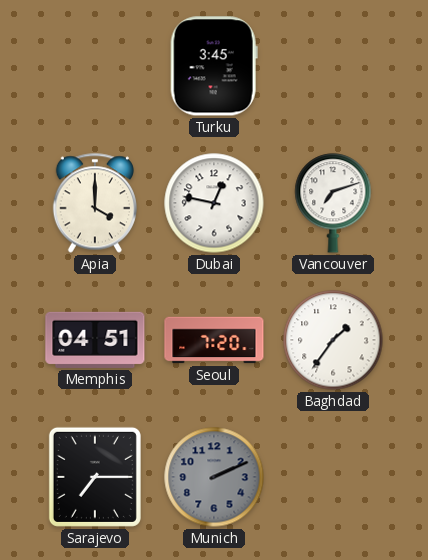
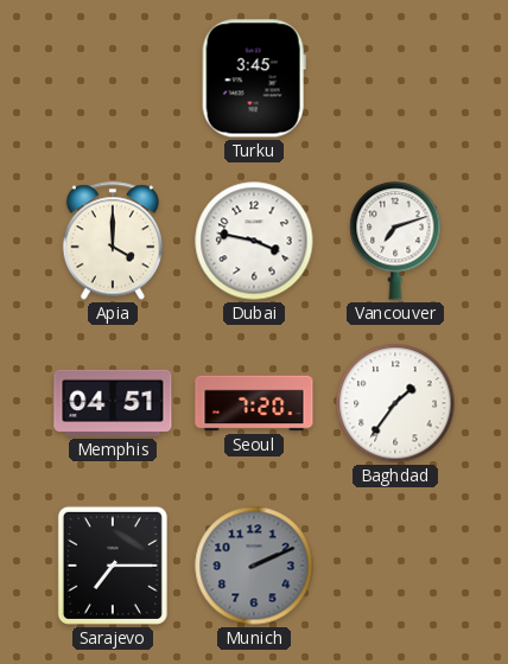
Dubai: 12:47 -> 3:47 (254, 241)
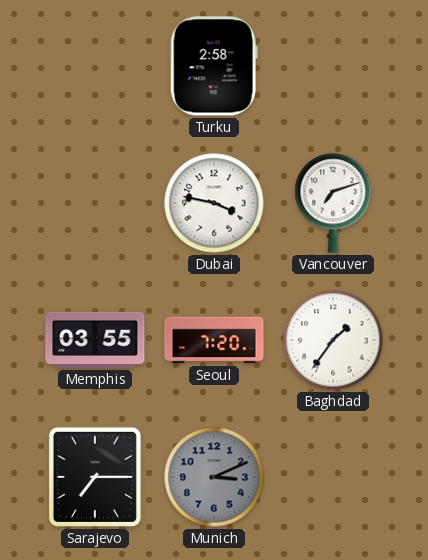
Turku: 3:45 -> 2:58 (214, 66)
Apia: 4:00 -> none (113, 241)
Memphis: 04:51 -> 03:55 (95, 340)
Munich: 2:11 -> 3:11 (214, 477)
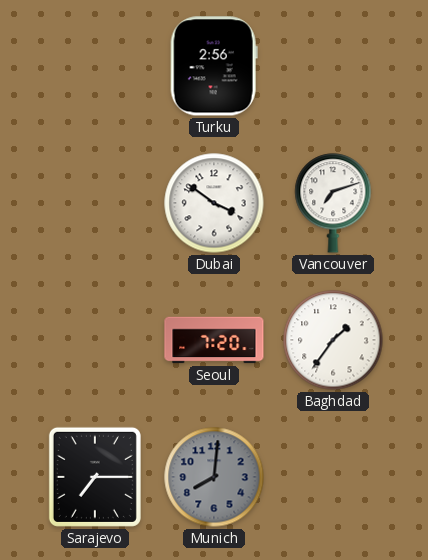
Turku: 2:58 -> 2:56 (214, 66)
Dubai: 3:47 -> 3:51 (214, 203)
Memphis: 03:55 -> none (95, 340)
Munich: 3:11 -> 8:01 (214, 477)
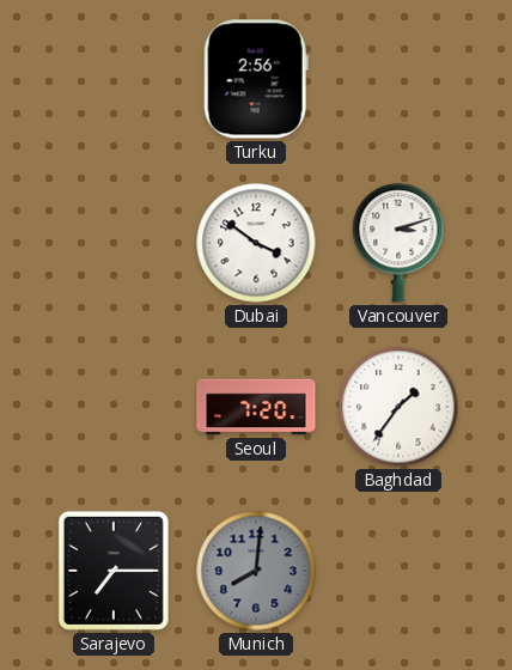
Vancouver: 7:12 -> 3:12 (398, 243)
